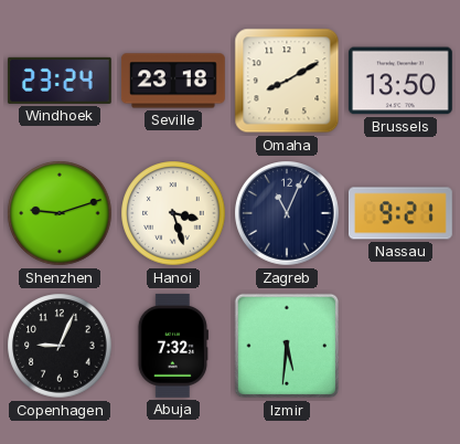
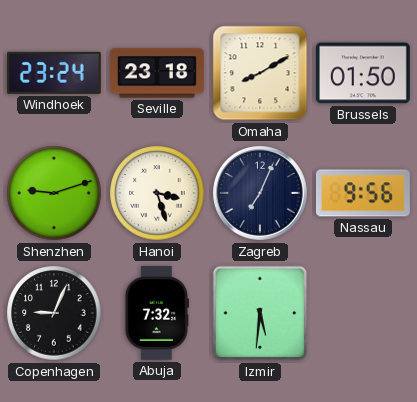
Brussels: 13:50 -> 01:50 (363, 73)
Zagreb: 11:04 -> 7:04 (261, 194)
Nassau: 9:21 -> 9:56 (363, 193)
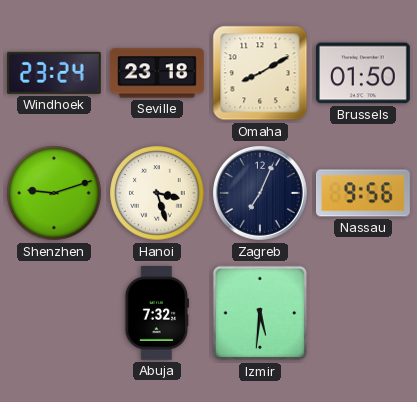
Copenhagen: 9:04 -> none (54, 313)
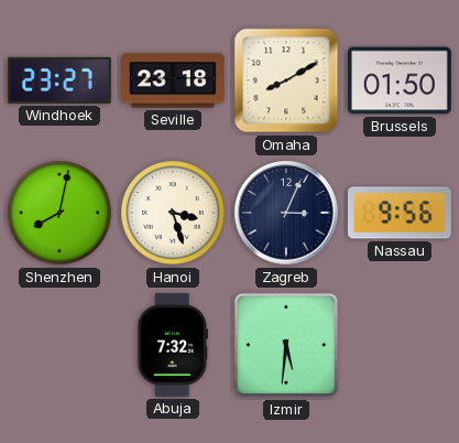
Windhoek: 23:24 -> 23:27 (59, 80)
Shenzhen: 9:12 -> 8:02 (59, 213)
Zagreb: 7:04 -> 3:04 (287, 214)
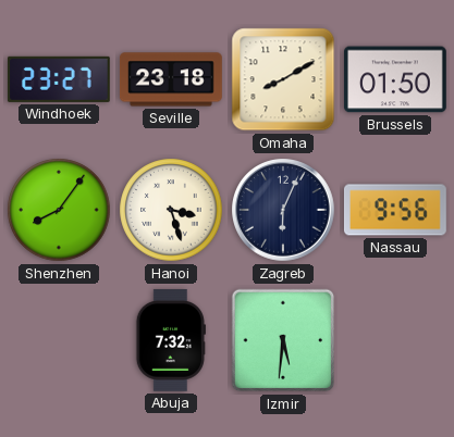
Shenzhen: 8:02 -> 8:06 (59, 210)
Zagreb: 3:04 -> 6:04 (284, 211)
